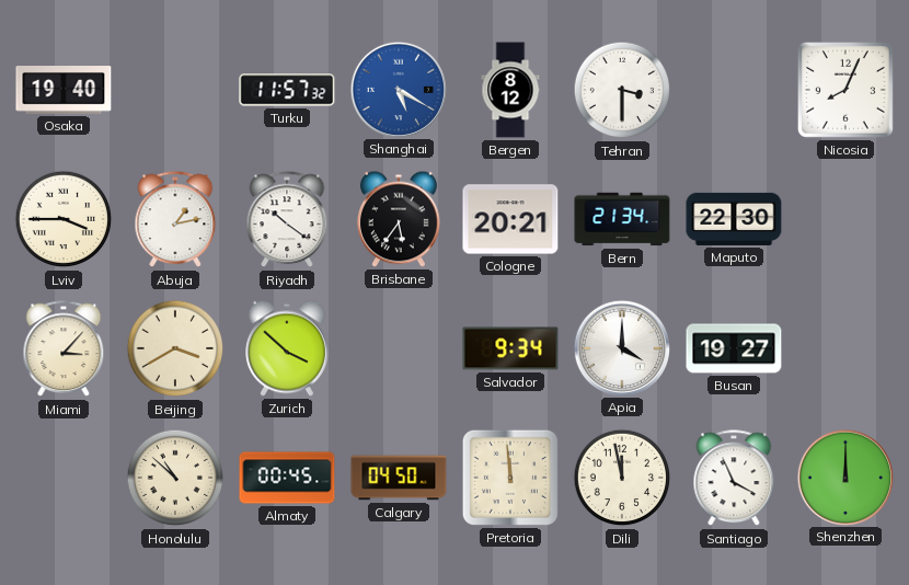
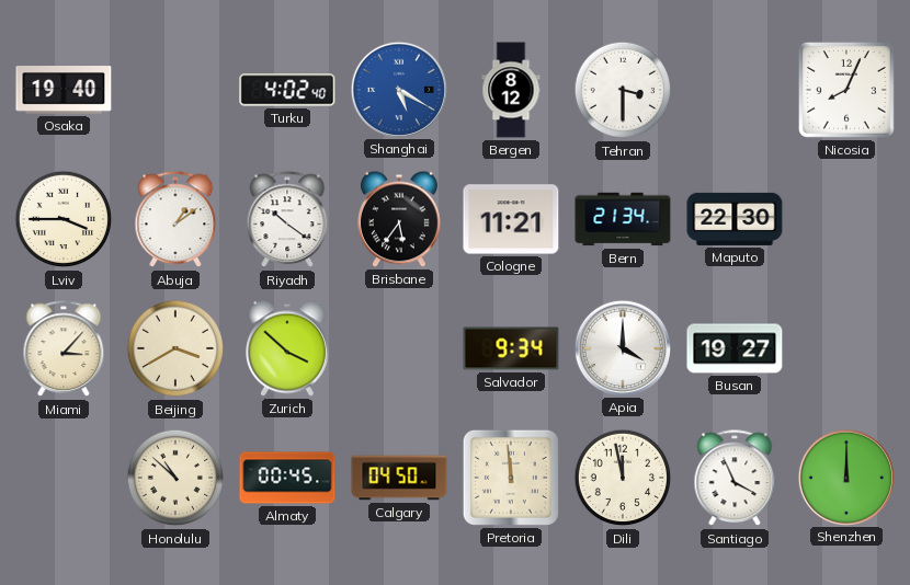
Turku: 11:57 -> 4:02 (287, 90)
Abuja: 1:13 -> 1:09 (175, 220)
Cologne: 20:21 -> 11:21 (511, 219)
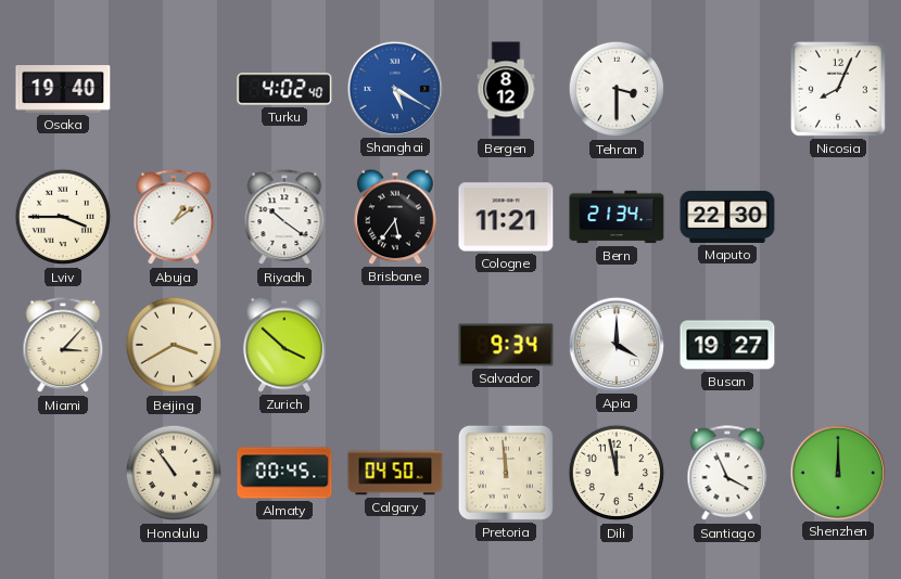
Honolulu: 10:52 -> 10:54 (174, 473)
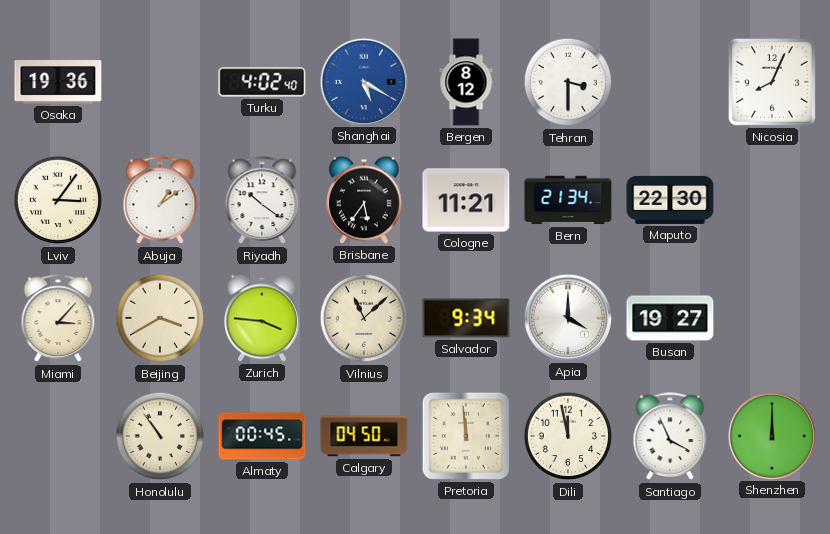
Osaka: 19:40 -> 19:36 (58, 83)
Lviv: 3:45 -> 3:06 (58, 200)
Zurich: 3:52 -> 3:46 (263, 318)
Vilnius: none -> 11:08 (364, 318)
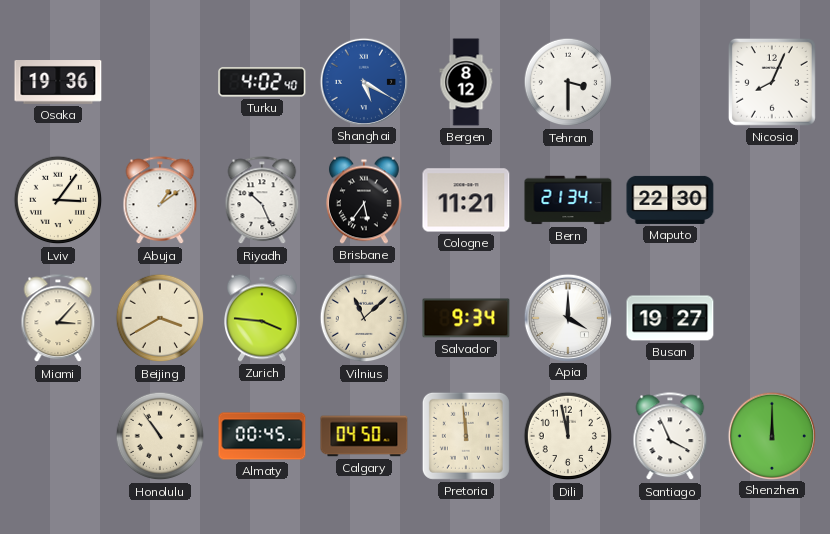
Riyadh: 10:21 -> 10:26 (262, 201)
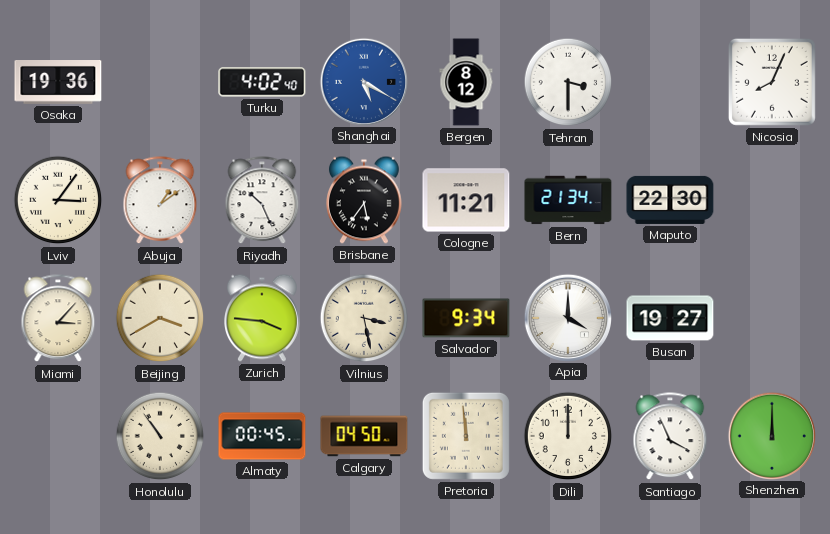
Vilnius: 11:08 -> 3:28 (364, 318)
Dili: 11:58 -> 12:00 (568, 436)
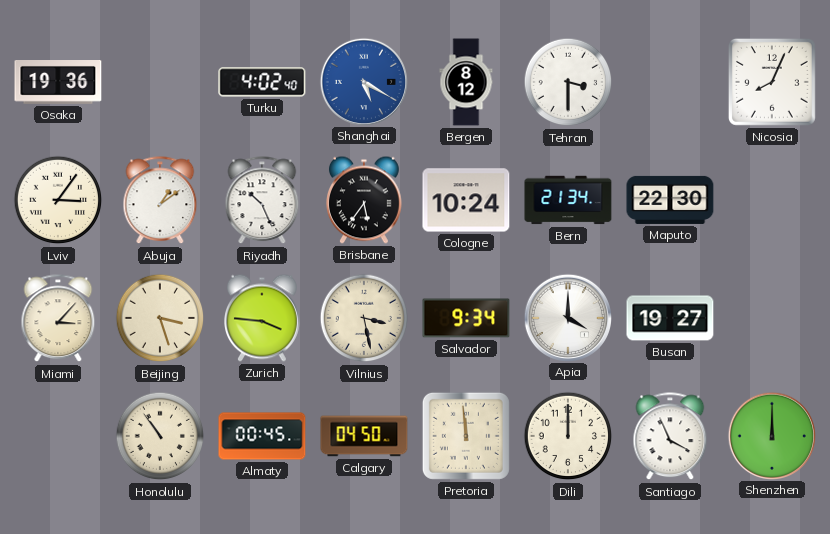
Cologne: 11:21 -> 10:24 (466, 200)
Beijing: 3:40 -> 3:27 (160, 318)
